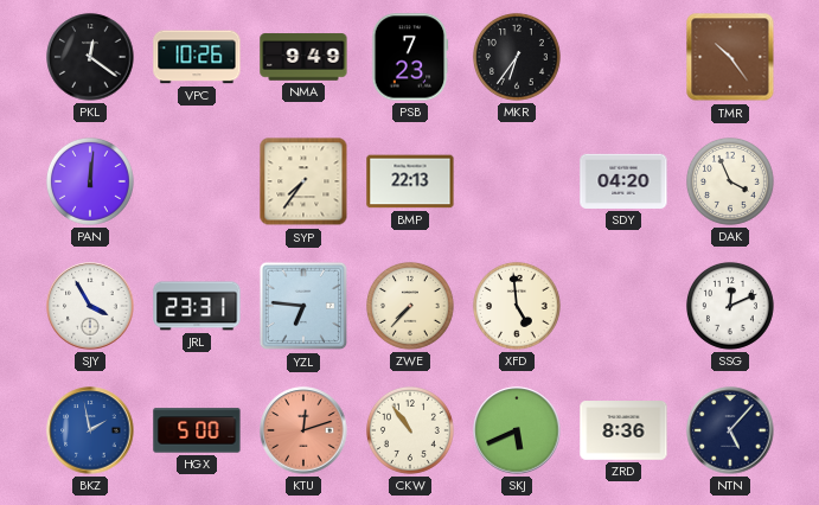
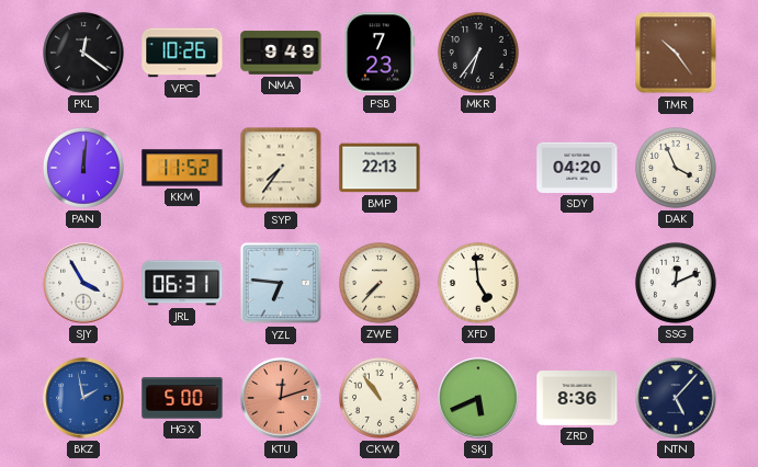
KKM: none -> 11:52 (182, 168)
JRL: 23:31 -> 06:31 (182, 283)
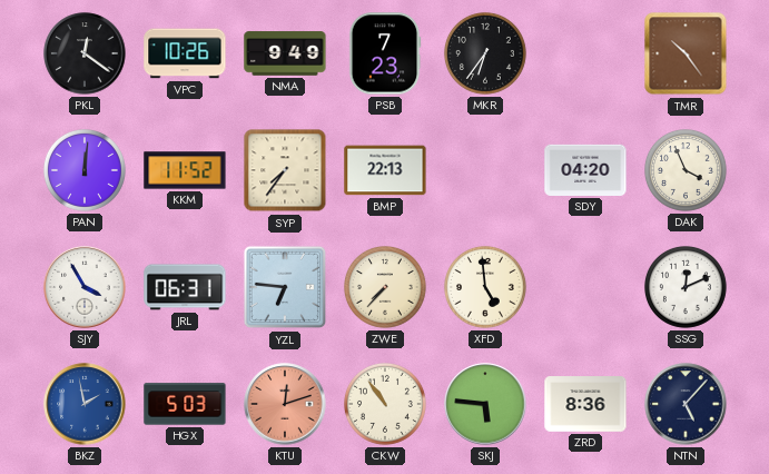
HGX: 5:00 -> 5:03 (185, 404)
SKJ: 5:41 -> 5:46 (485, 404)
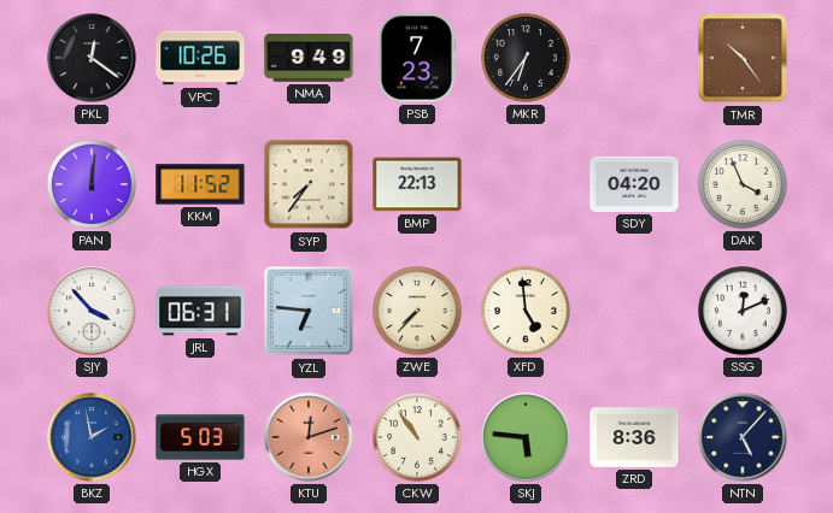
SJY: 3:55 -> 3:53 (92, 311)
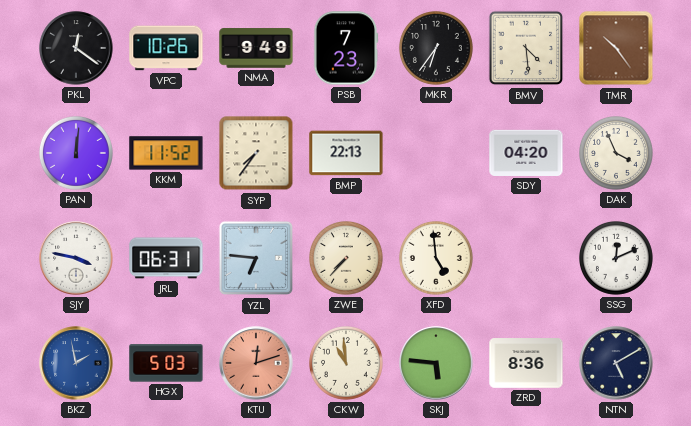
BMV: none -> 4:29 (526, 48)
SJY: 3:53 -> 3:47 (76, 258)
CKW: 10:54 -> 10:59 (347, 364)
NTN: 5:07 -> 5:10 (616, 363)
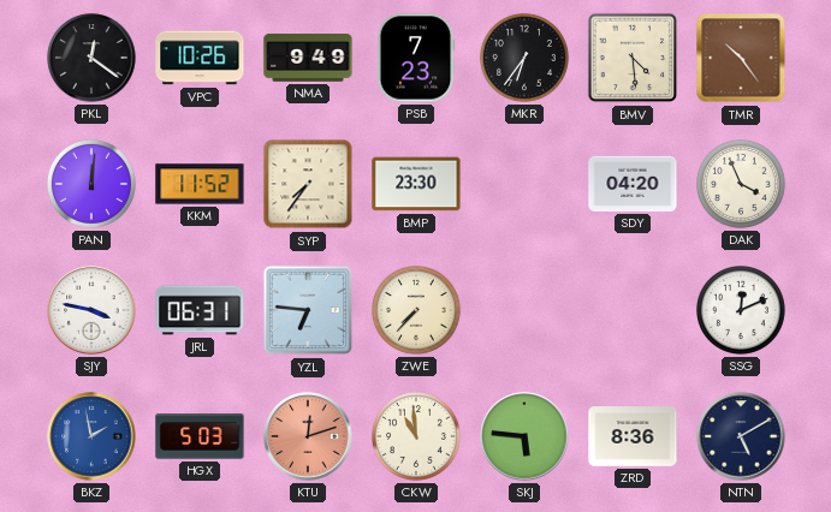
BMP: 22:13 -> 23:30 (416, 184)
XFD: 4:59 -> none (437, 259)
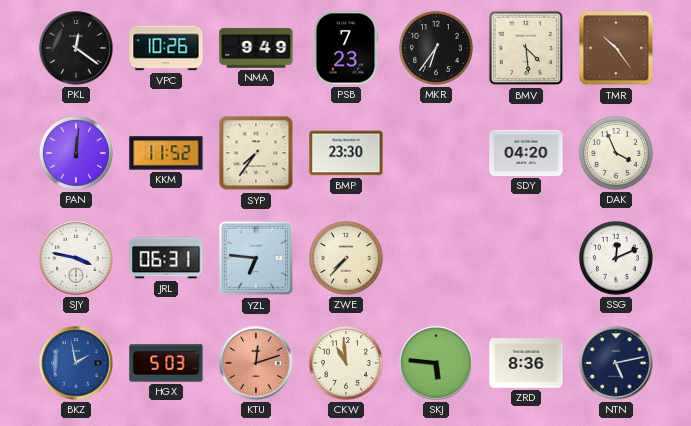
NTN: 5:10 -> 5:13 (616, 363)
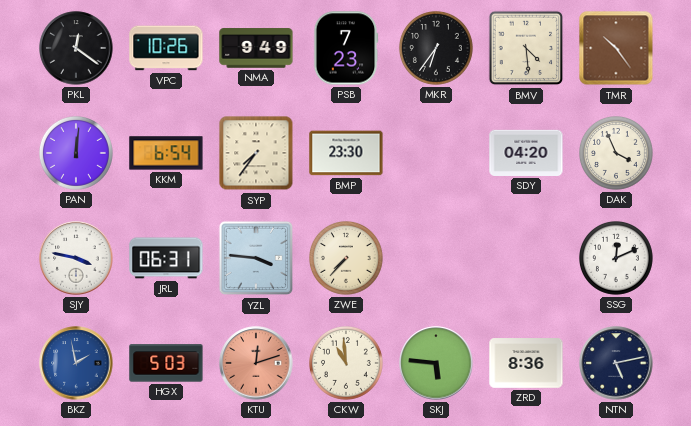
KKM: 11:52 -> 6:54 (166, 153)
YZL: 6:46 -> 3:46 (256, 258)
